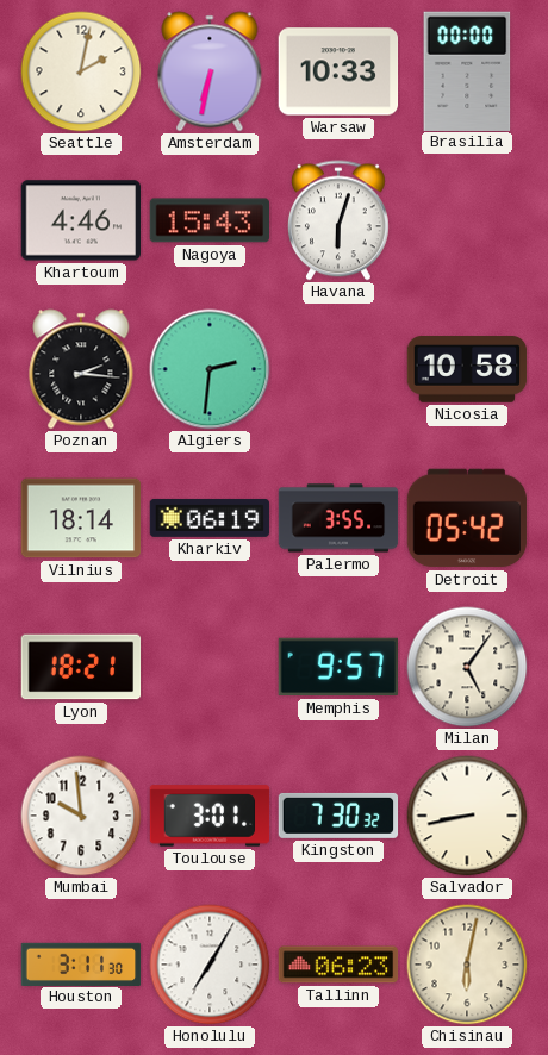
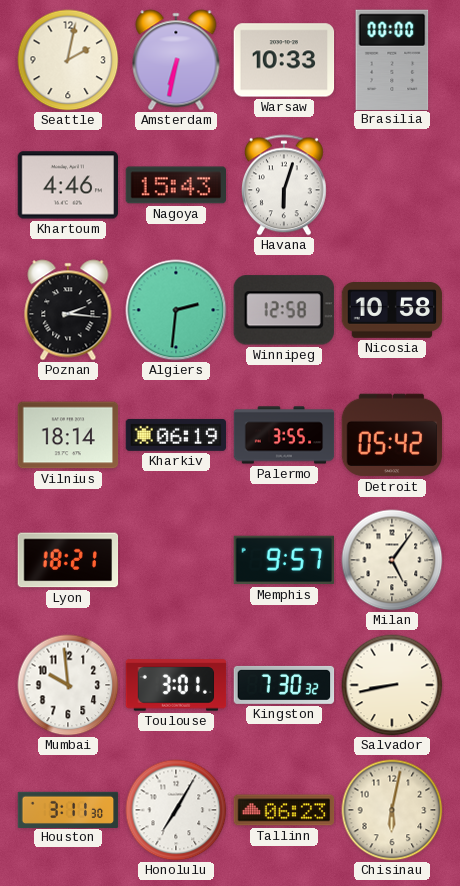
Winnipeg: none -> 12:58 (284, 310)
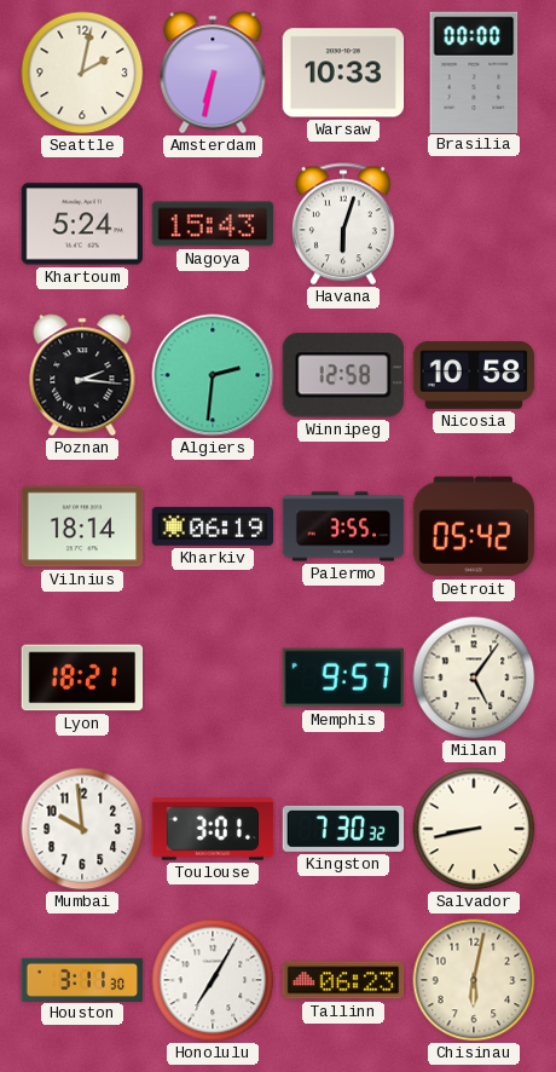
Khartoum: 4:46 -> 5:24 (82, 224)
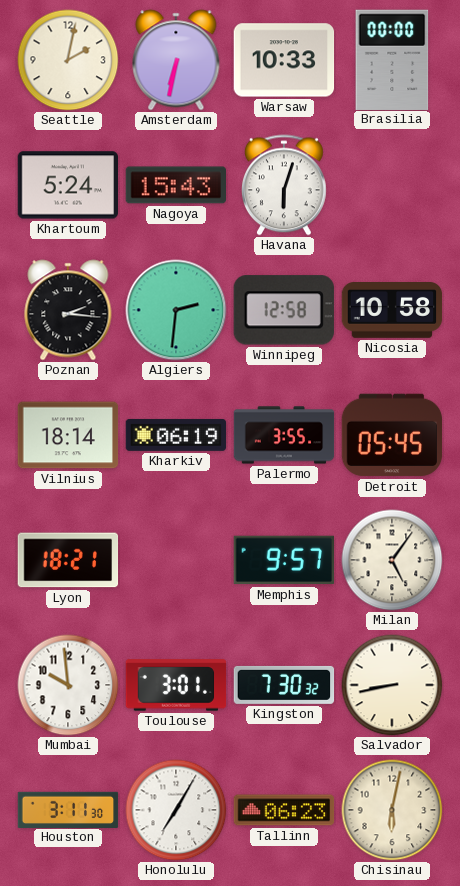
Detroit: 05:42 -> 05:45 (392, 435)
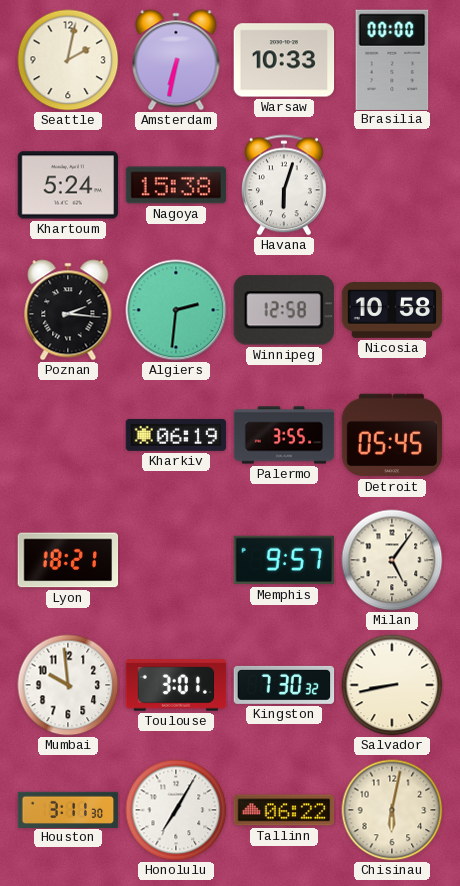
Nagoya: 15:43 -> 15:38 (175, 185)
Vilnius: 18:14 -> none (68, 435)
Tallinn: 06:23 -> 06:22 (284, 810)
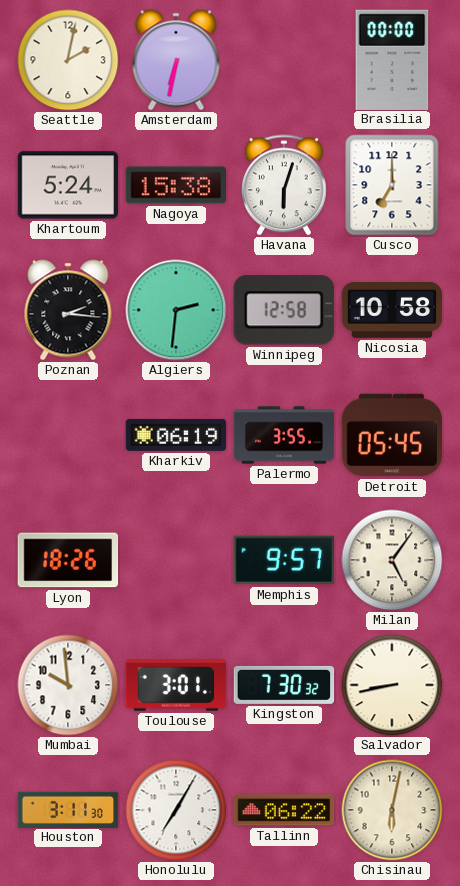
Warsaw: 10:33 -> none (284, 60)
Cusco: none -> 7:00 (392, 185)
Lyon: 18:21 -> 18:26 (68, 560)
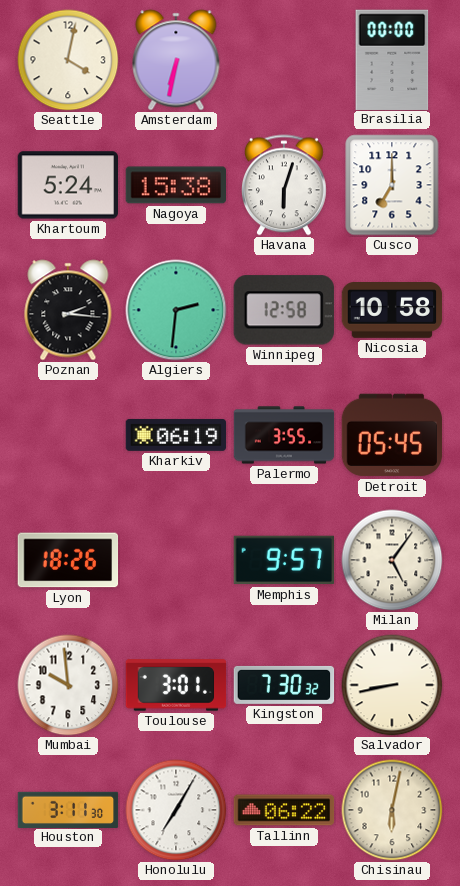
Seattle: 2:02 -> 4:02 (68, 60)
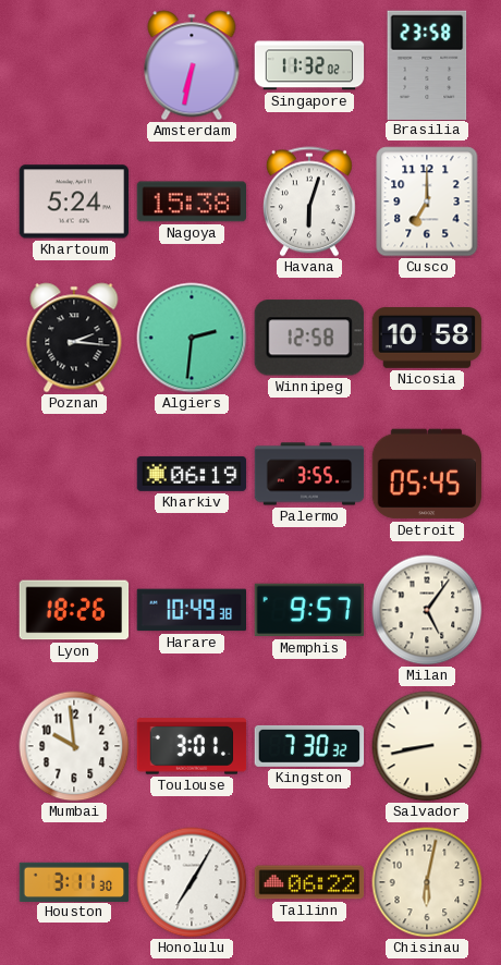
Seattle: 4:02 -> none (68, 60)
Singapore: none -> 11:32 (309, 65)
Brasilia: 00:00 -> 23:58 (427, 64)
Harare: none -> 10:49 (192, 610)
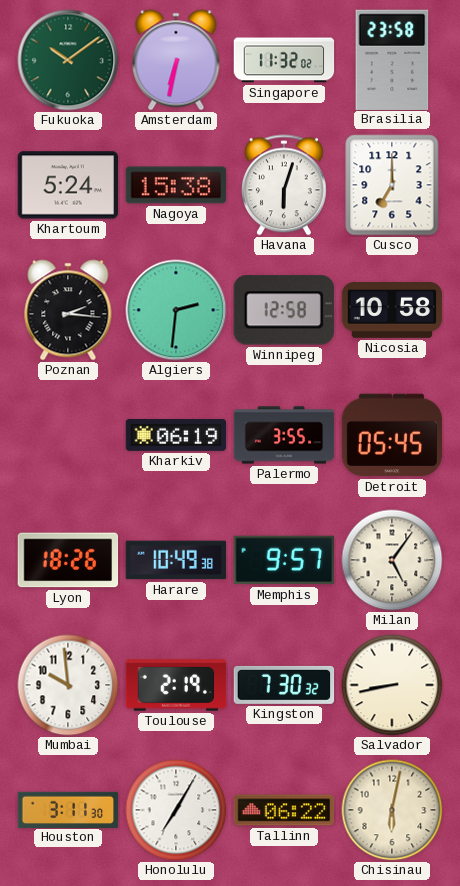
Fukuoka: none -> 10:09 (68, 60)
Toulouse: 3:01 -> 2:19 (176, 685)
